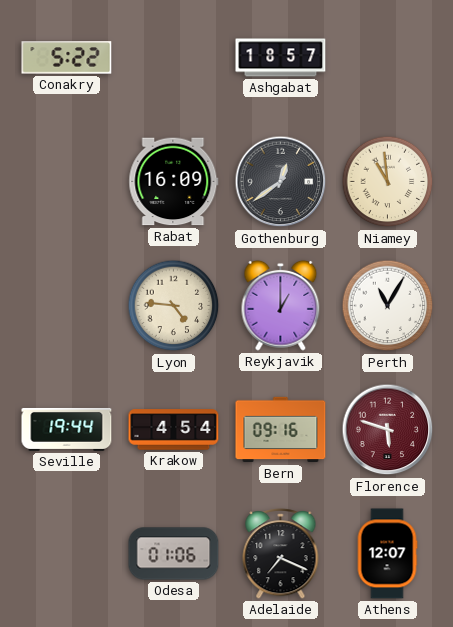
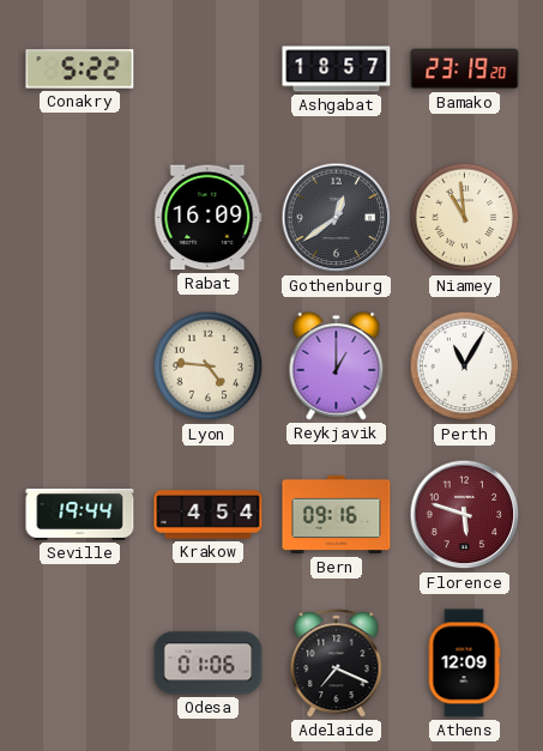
Bamako: none -> 23:19 (465, 69)
Athens: 12:07 -> 12:09 (464, 664)
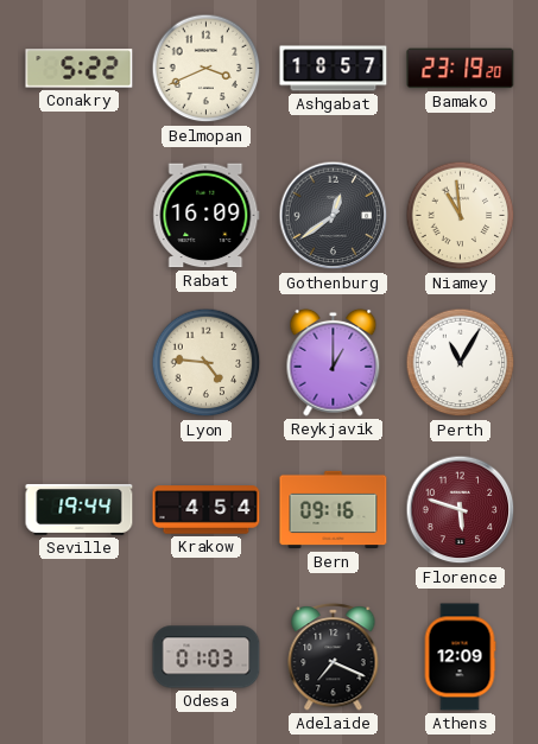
Belmopan: none -> 3:41 (207, 69)
Odesa: 01:06 -> 01:03 (207, 657)
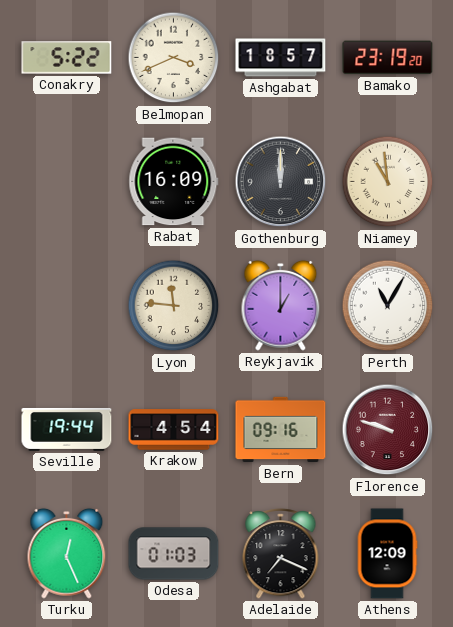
Gothenburg: 12:39 -> 12:00 (281, 182)
Lyon: 4:46 -> 11:46 (174, 306)
Florence: 5:48 -> 9:48 (388, 430)
Turku: none -> 12:26 (67, 553)
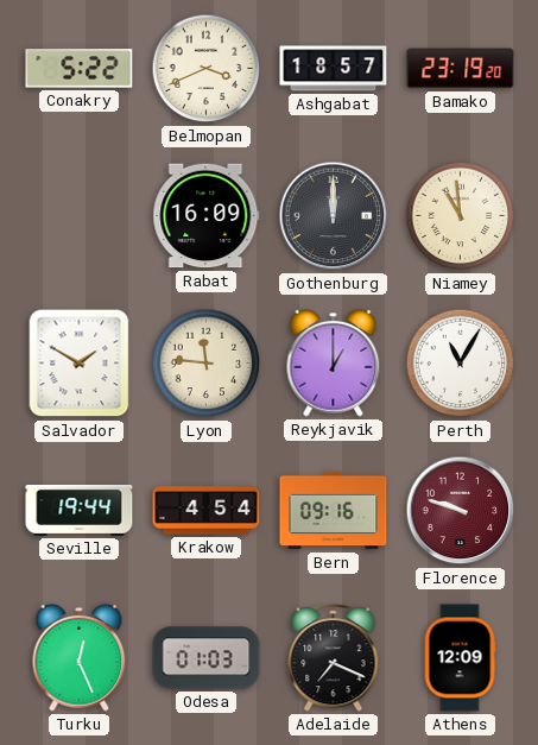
Salvador: none -> 1:50 (80, 364)
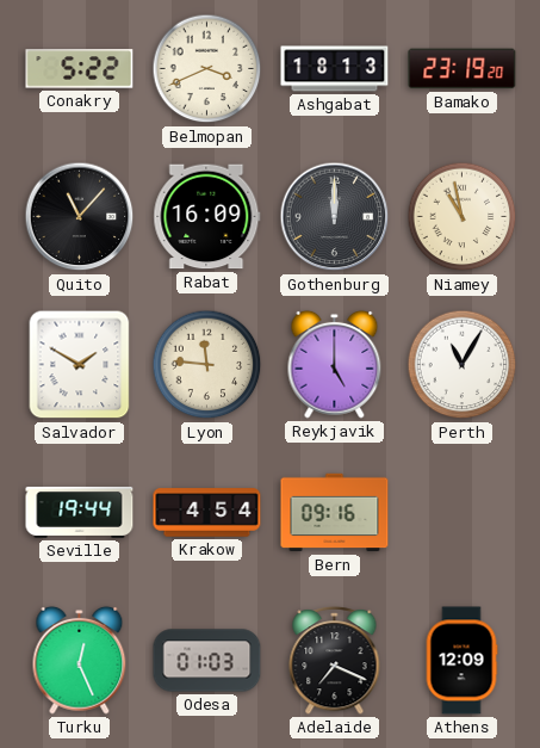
Ashgabat: 18:57 -> 18:13 (335, 69)
Quito: none -> 11:07 (80, 217)
Niamey: 10:59 -> 10:58 (463, 217)
Reykjavik: 1:00 -> 5:00 (335, 364)
Florence: 9:48 -> none (461, 511)
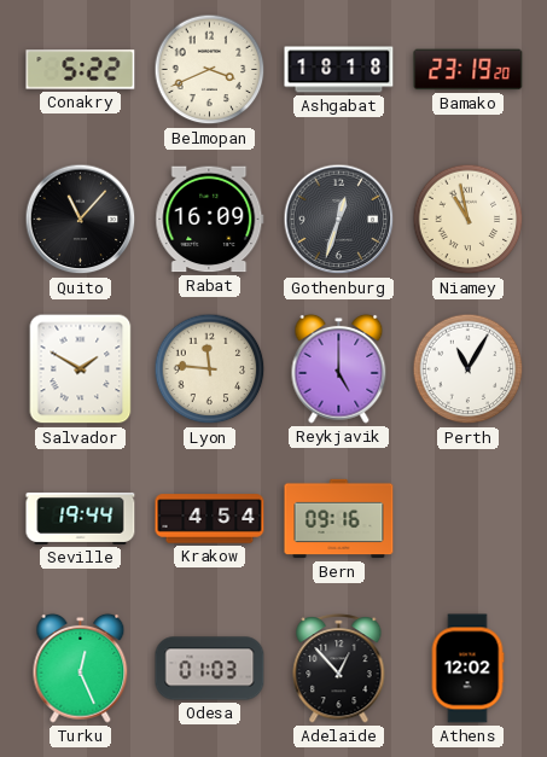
Ashgabat: 18:13 -> 18:18 (339, 70)
Gothenburg: 12:00 -> 12:33 (339, 220)
Adelaide: 7:19 -> 12:53 (339, 669)
Athens: 12:09 -> 12:02 (467, 669)
